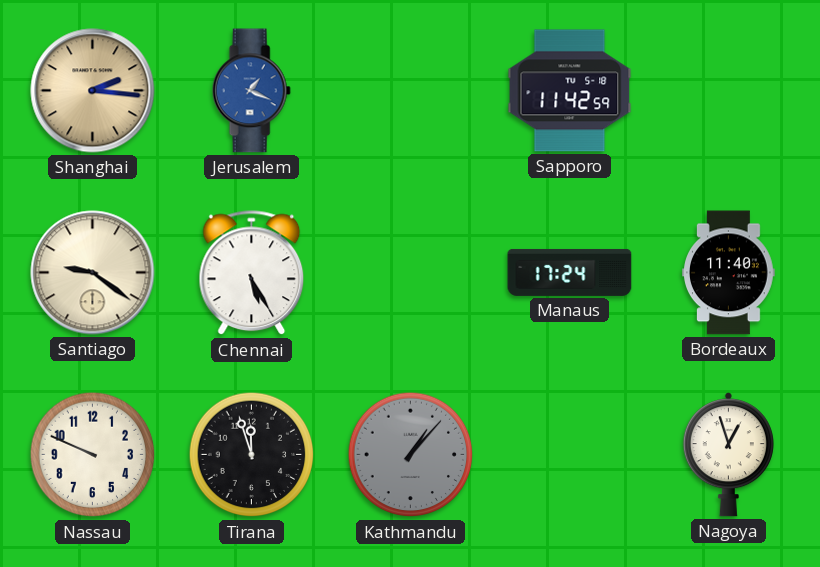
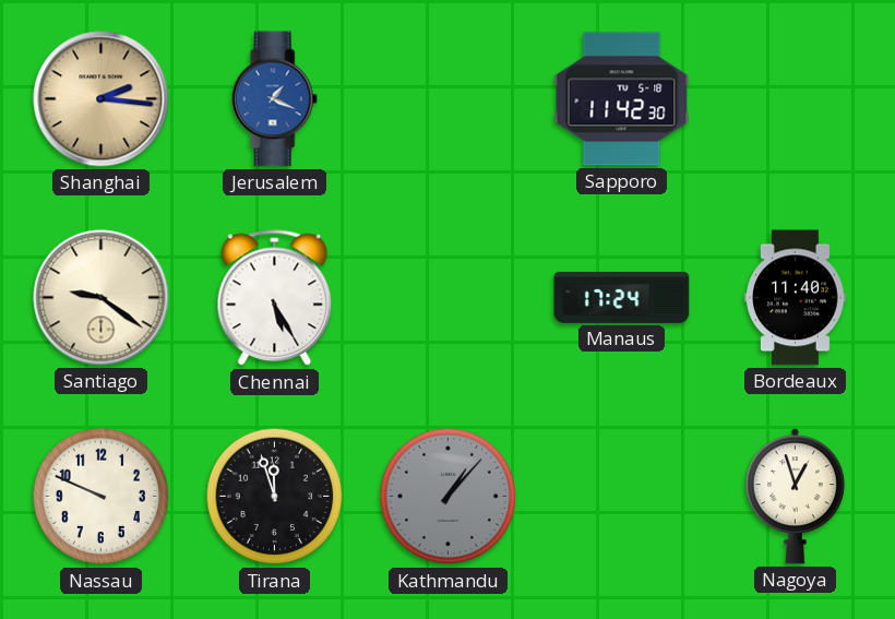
Sapporo: 11:42:59 -> 11:42:30 (622, 99)
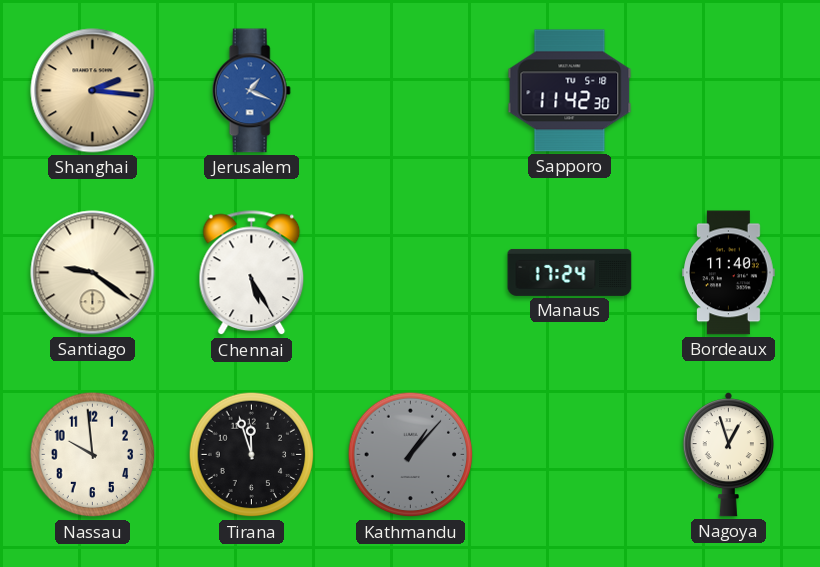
Nassau: 9:49 -> 9:59 (93, 455)
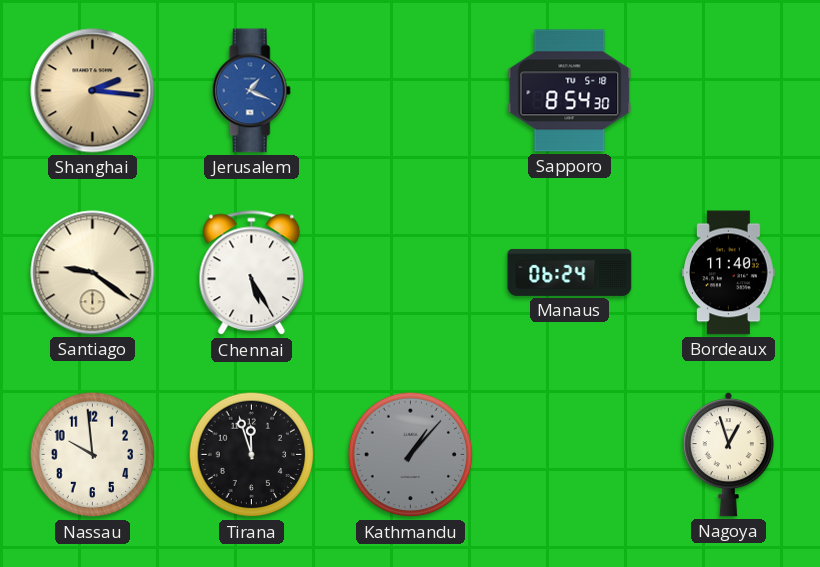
Sapporo: 11:42 -> 8:54 (570, 91)
Manaus: 17:24 -> 06:24 (570, 272)
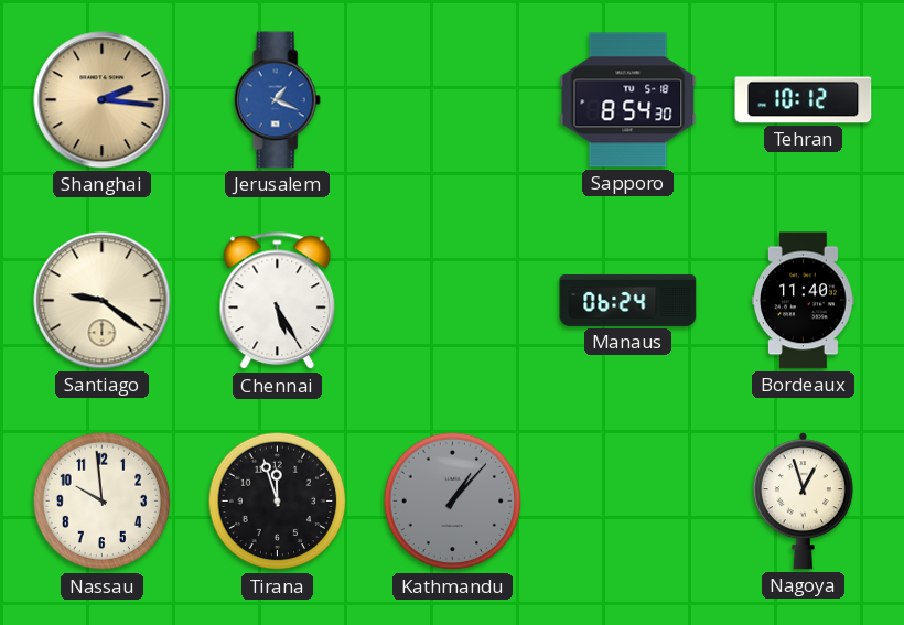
Tehran: none -> 10:12 (804, 100)
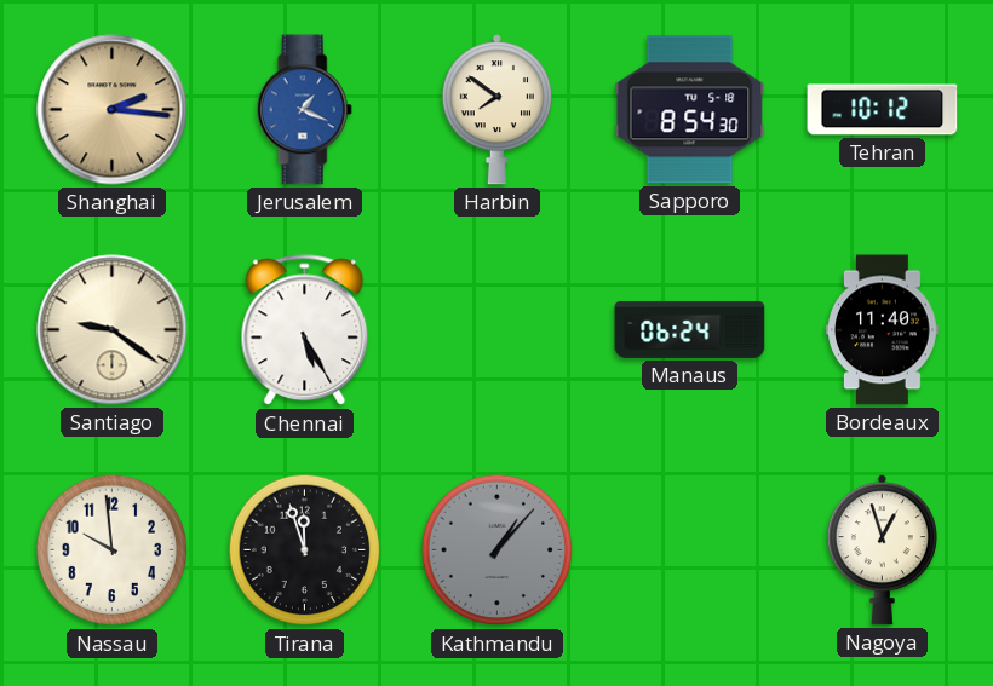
Harbin: none -> 7:51 (496, 110)
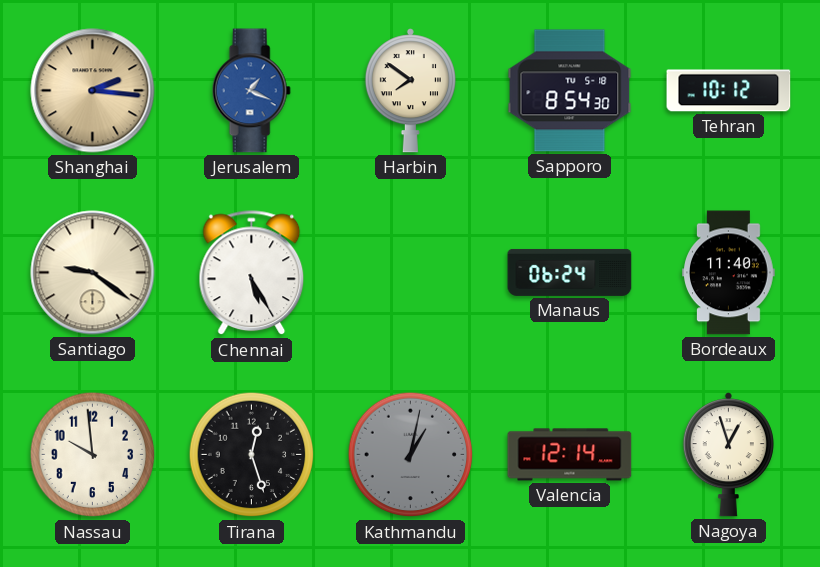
Tirana: 11:57 -> 12:27 (252, 455)
Kathmandu: 1:07 -> 1:02 (411, 455)
Valencia: none -> 12:14 (570, 455)
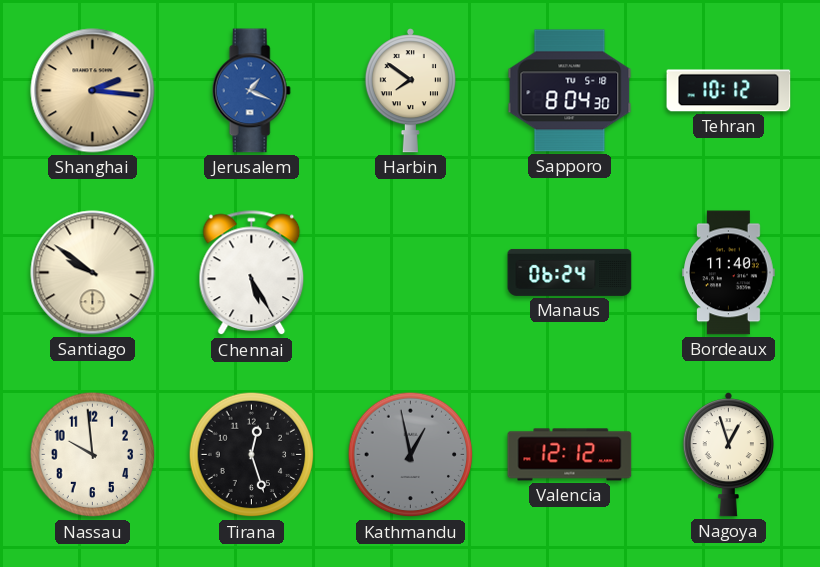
Sapporo: 8:54 -> 8:04 (570, 91)
Santiago: 9:21 -> 9:51 (93, 273)
Kathmandu: 1:02 -> 12:58 (411, 455)
Valencia: 12:14 -> 12:12 (570, 455)
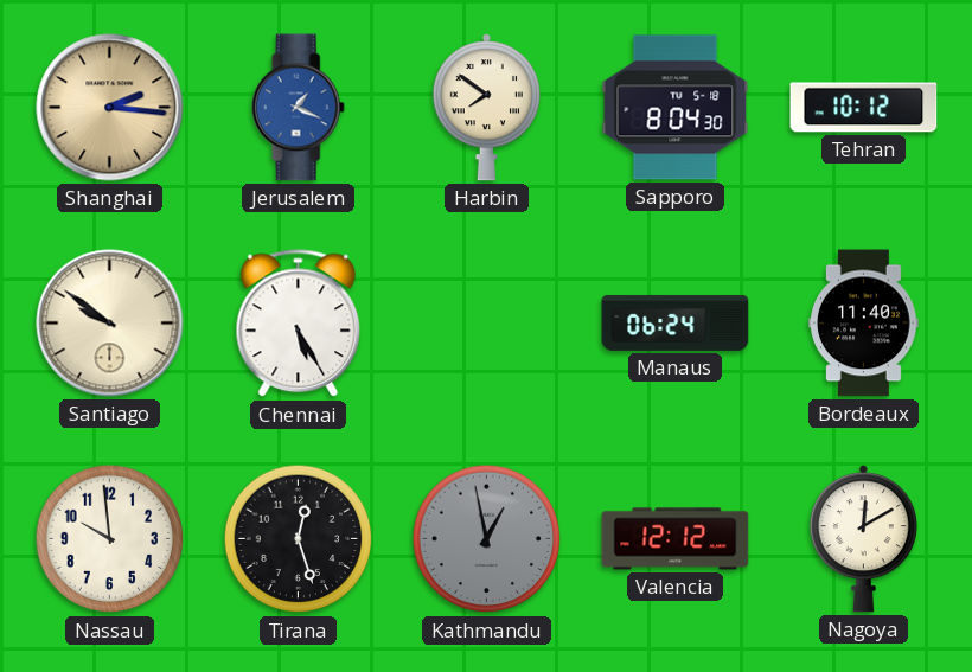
Nagoya: 12:57 -> 12:10 (863, 539)
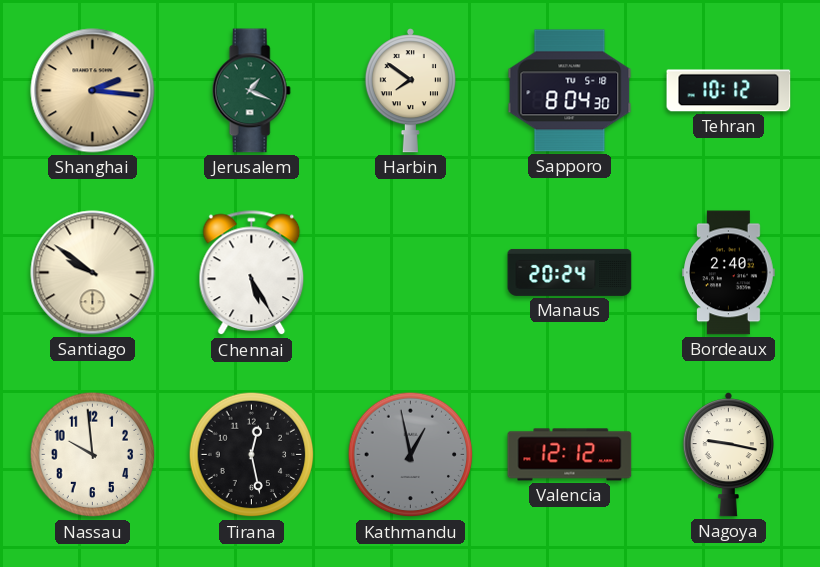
Jerusalem dial: blue -> green (251, 91)
Manaus: 06:24 -> 20:24 (570, 272)
Bordeaux: 11:40 -> 2:40 (729, 273)
Tirana: 12:27 -> 12:28 (252, 455)
Nagoya: 12:10 -> 9:17 (728, 455)
